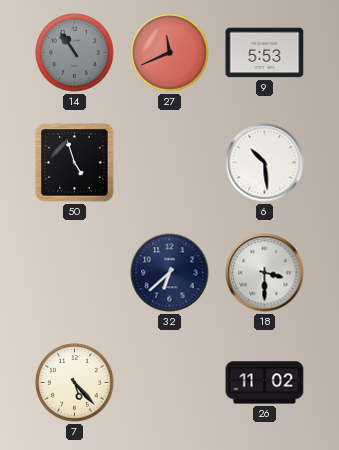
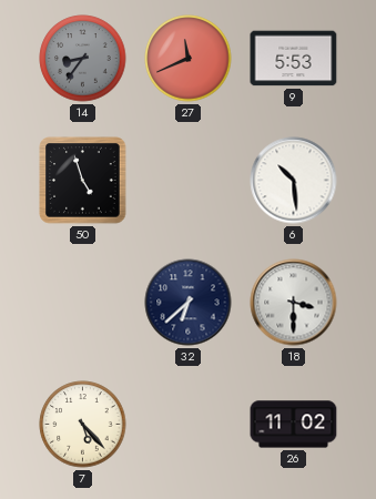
14: 10:54 -> 8:36 (83, 59)
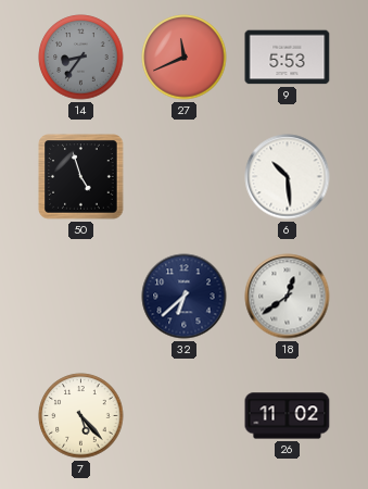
18: 3:30 -> 12:39 (288, 297)
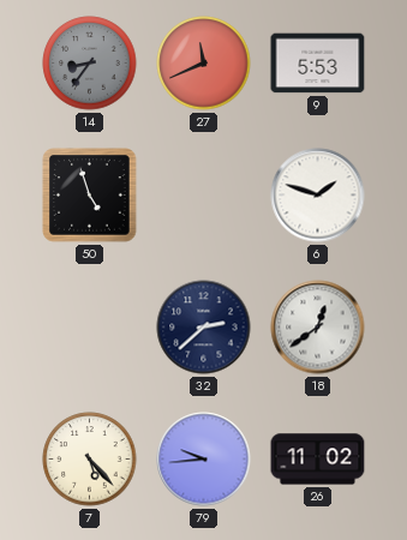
6: 10:29 -> 1:48 (318, 196)
32: 6:38 -> 2:38 (204, 328)
79: none -> 9:44 (204, 460)
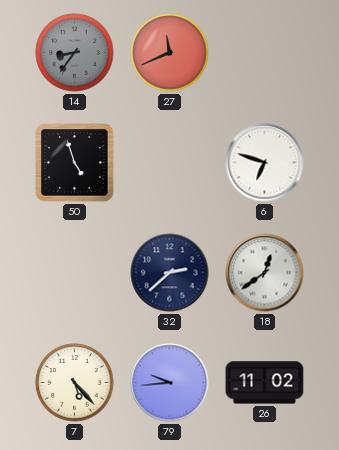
9: 5:53 -> none (318, 64)
6: 1:48 -> 6:48 (265, 163)
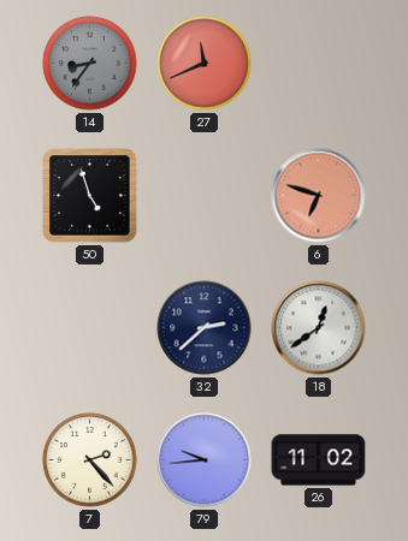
6 dial: white -> salmon (319, 196)
7: 5:23 -> 2:23 (90, 460)
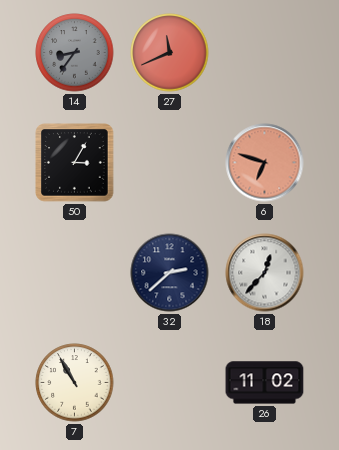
50: 4:57 -> 3:05 (75, 163)
18: 12:39 -> 12:37 (265, 273)
7: 2:23 -> 10:55 (75, 383)
79: 9:44 -> none (205, 460)
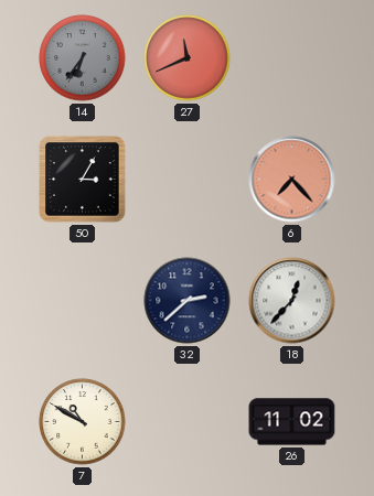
14: 8:36 -> 6:36 (83, 58)
6: 6:48 -> 7:23 (292, 180)
7: 10:55 -> 10:50 (83, 422)
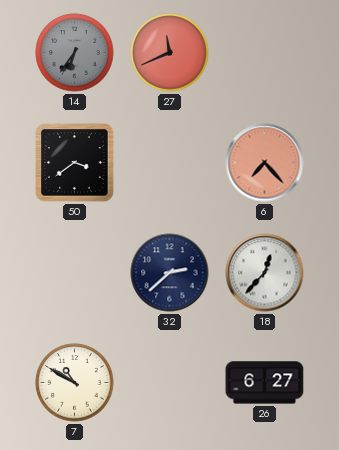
50: 3:05 -> 3:39 (75, 163)
26: 11:02 -> 6:27 (265, 383)
